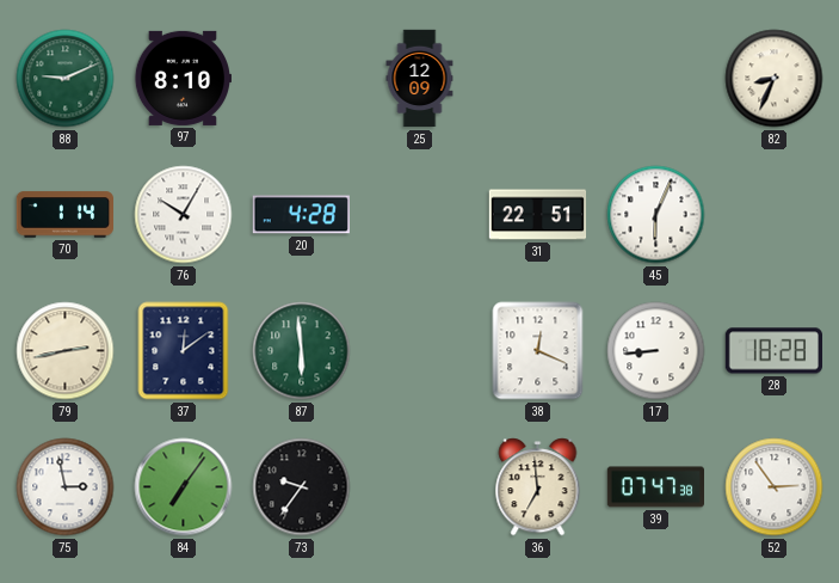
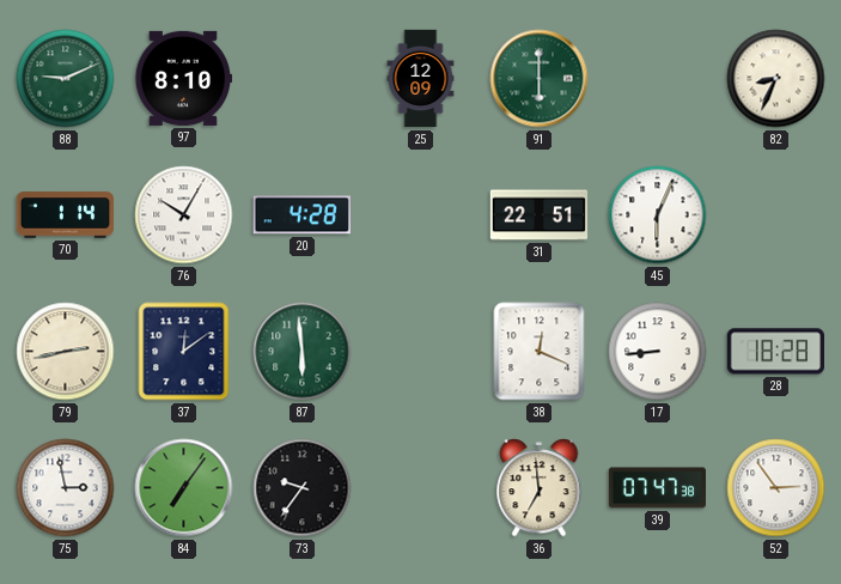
91: none -> 6:00 (540, 79)
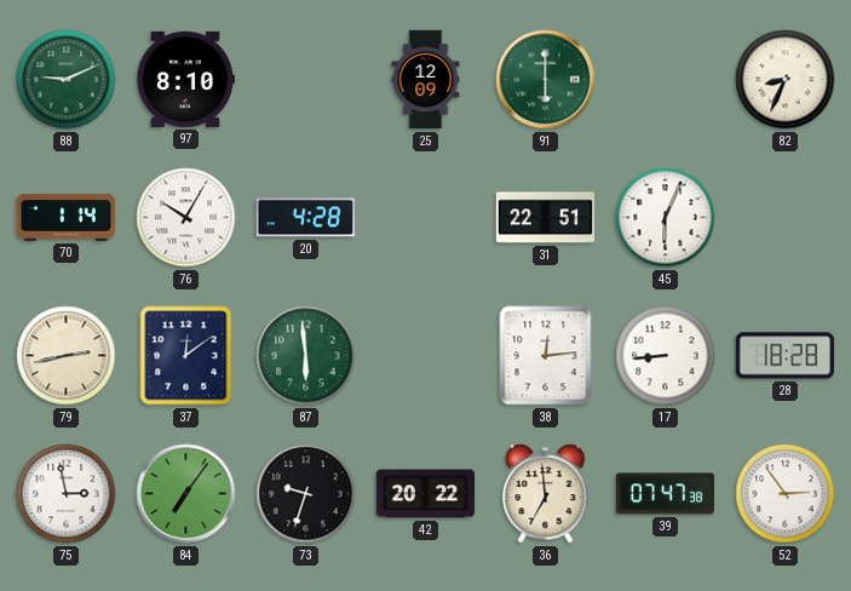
38: 12:19 -> 12:14 (546, 356)
73: 9:36 -> 9:33 (306, 494)
42: none -> 20:22 (426, 494)
